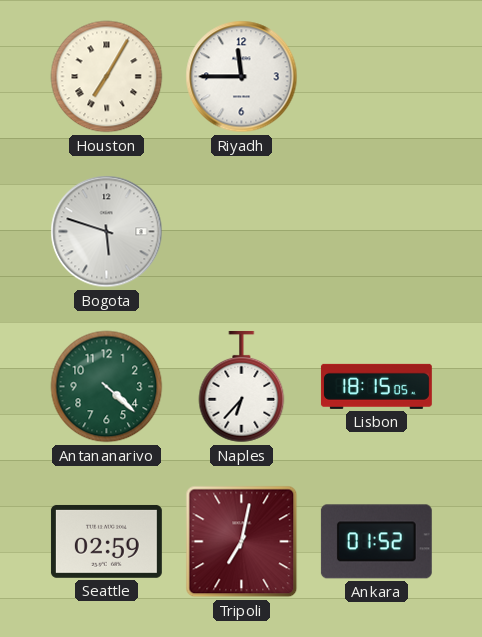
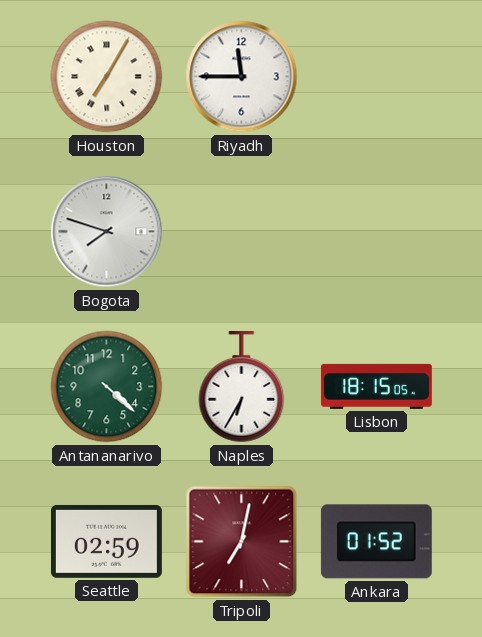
Bogota: 5:48 -> 7:48 (107, 232)
Naples: 6:37 -> 6:35 (242, 387)
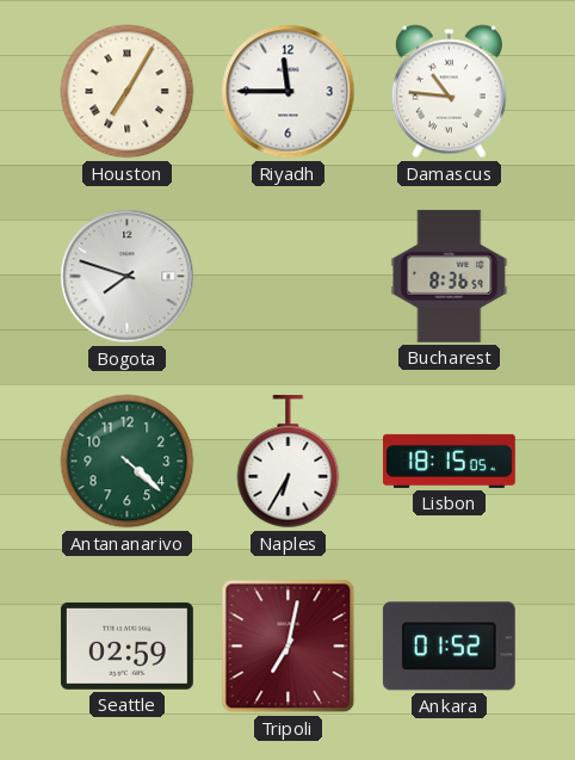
Damascus: none -> 10:46 (449, 92)
Bucharest: none -> 8:36 (450, 276)
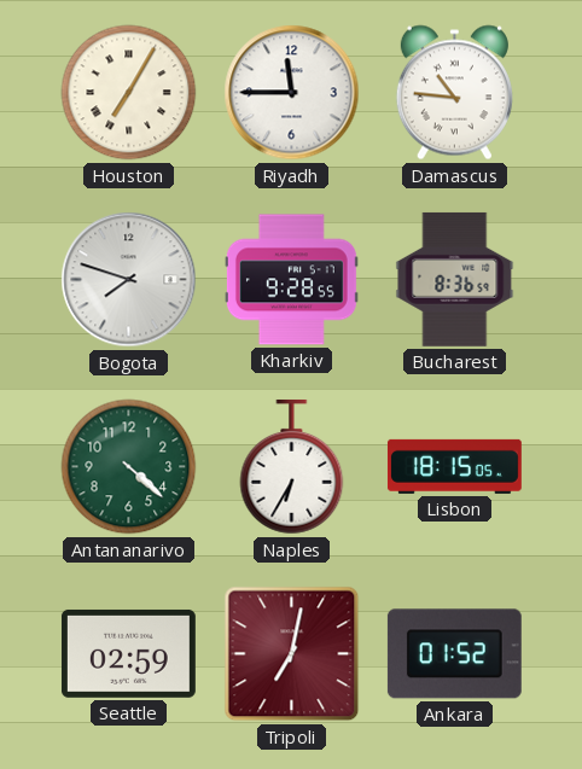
Kharkiv: none -> 9:28 (291, 280)
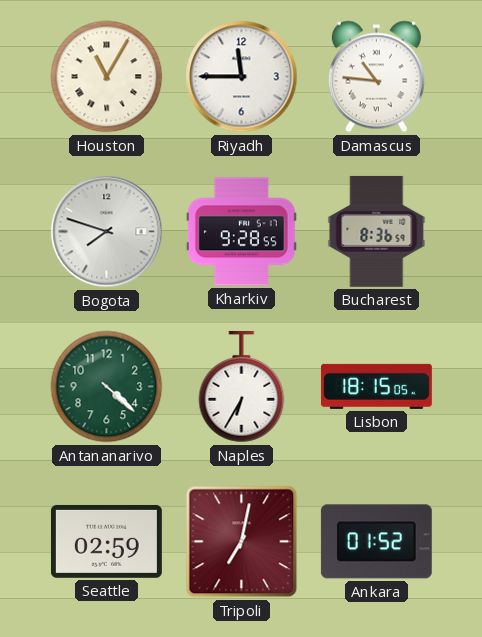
Houston: 7:05 -> 11:05 (107, 77)
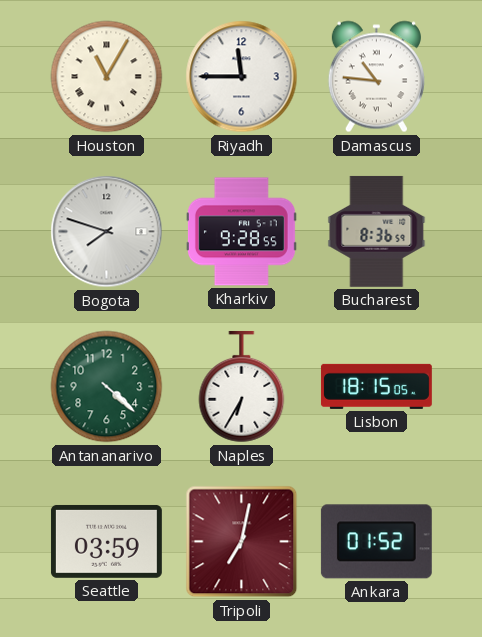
Seattle: 02:59 -> 03:59 (106, 541)
